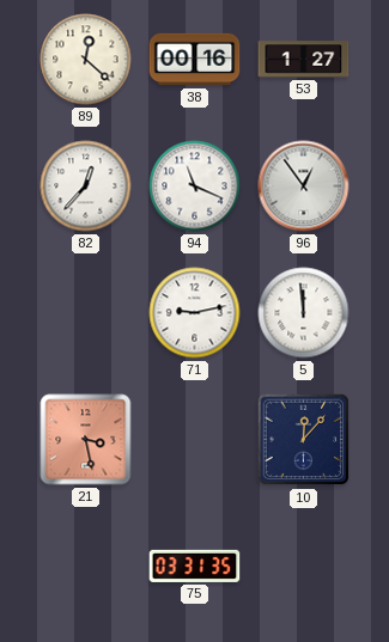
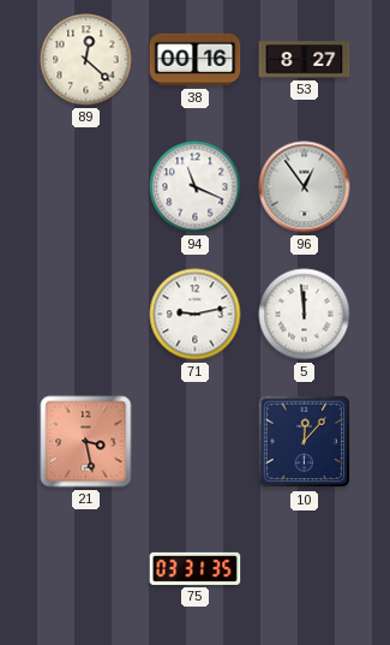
53: 1:27 -> 8:27 (305, 60)
82: 12:37 -> none (86, 187)
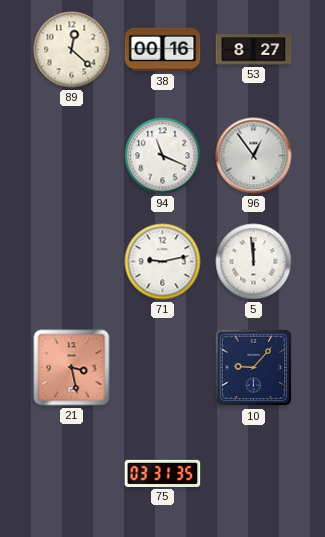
10: 12:07 -> 9:07 (254, 368)
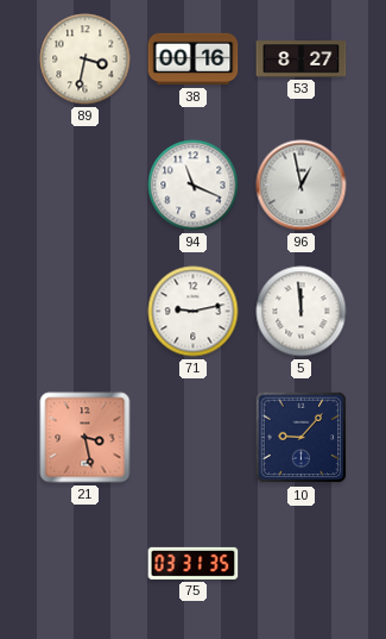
89: 12:22 -> 3:32 (86, 59)
96: 12:54 -> 12:58 (302, 186)
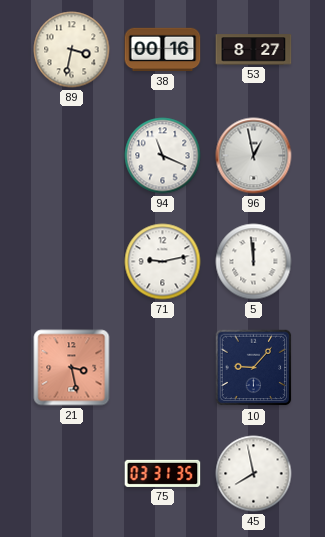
45: none -> 7:58 (254, 474)
